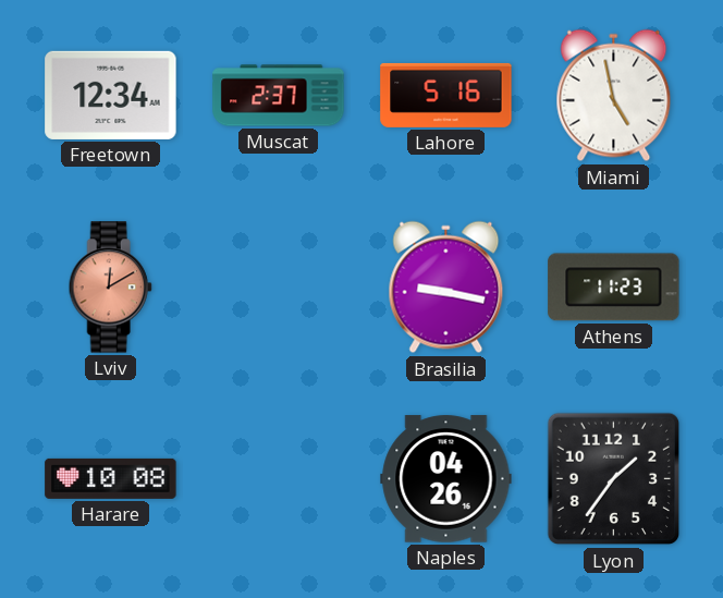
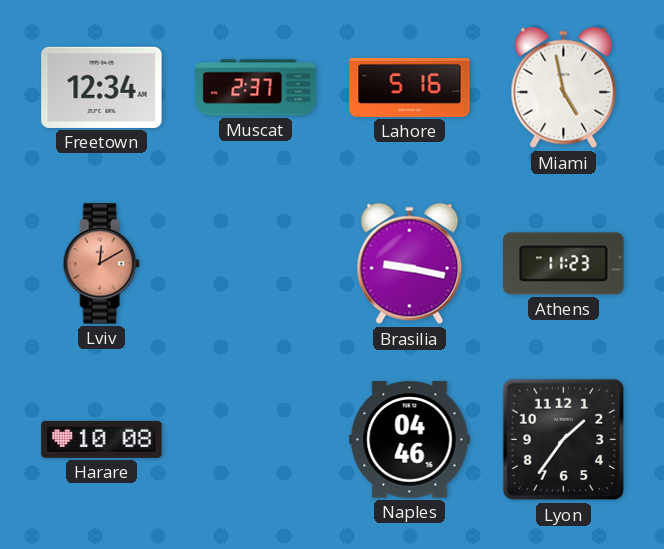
Naples: 04:26 -> 04:46 (410, 440)
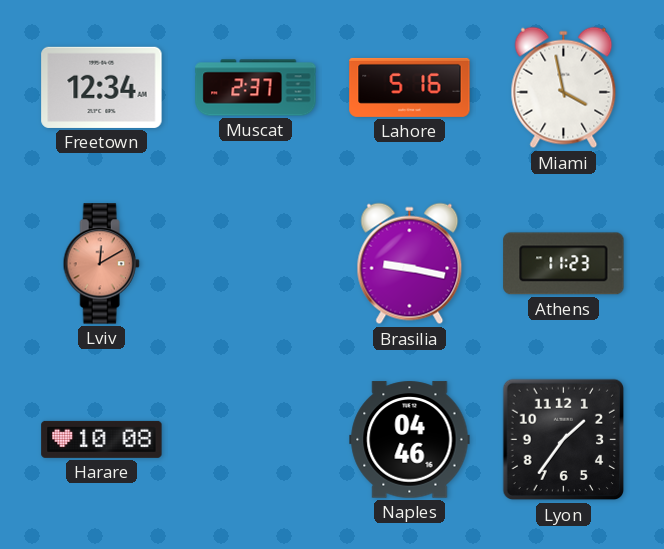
Miami: 4:58 -> 3:58 (564, 88)
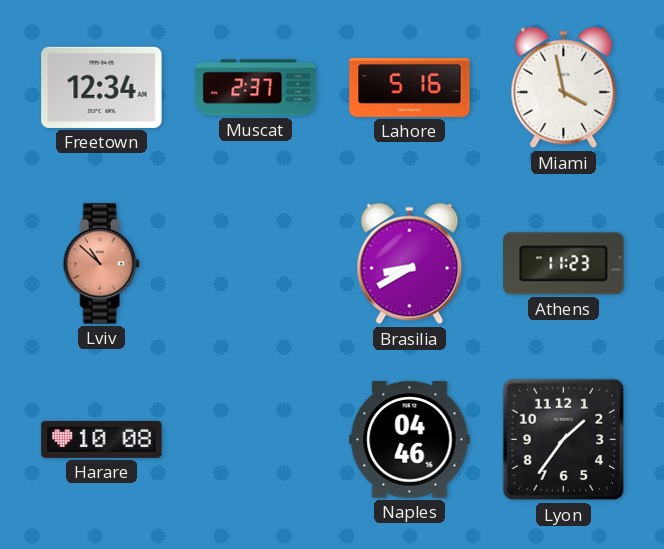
Lviv: 12:10 -> 10:52 (101, 264)
Brasilia: 9:17 -> 8:40 (410, 264)
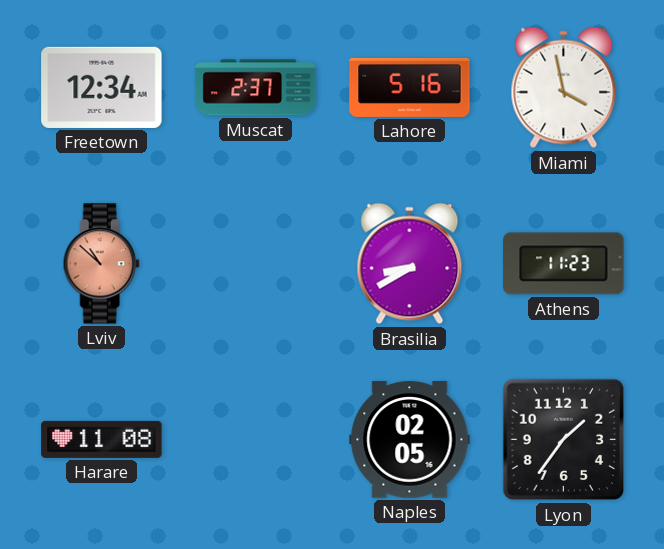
Harare: 10:08 -> 11:08 (102, 439)
Naples: 04:46 -> 02:05 (410, 440)
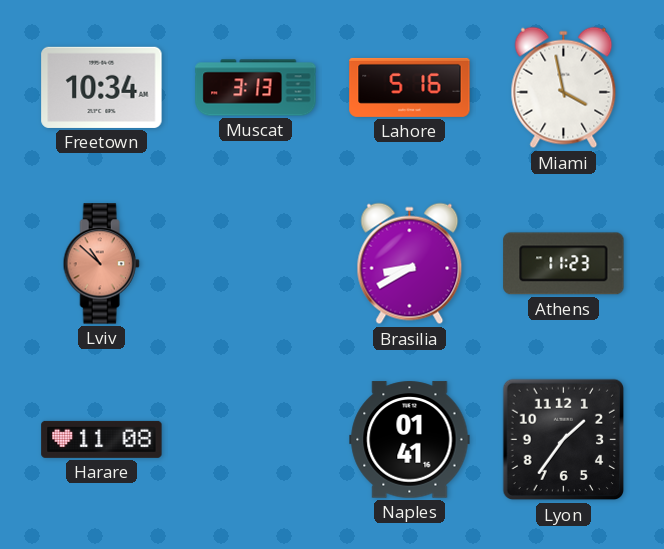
Freetown: 12:34 -> 10:34 (102, 87)
Muscat: 2:37 -> 3:13 (256, 88)
Naples: 02:05 -> 01:41 (410, 440)
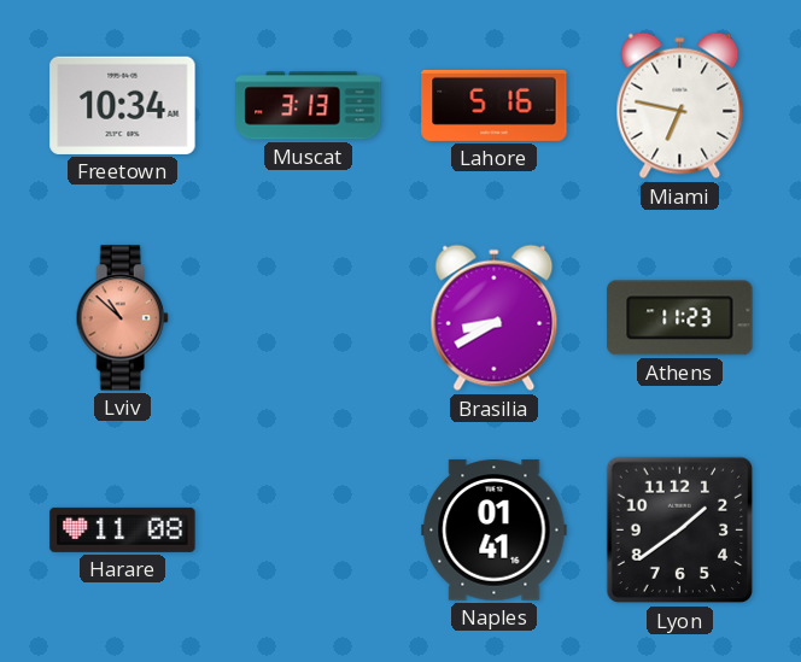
Miami: 3:58 -> 6:47 (680, 106)
Lyon: 1:36 -> 1:39 (680, 531)
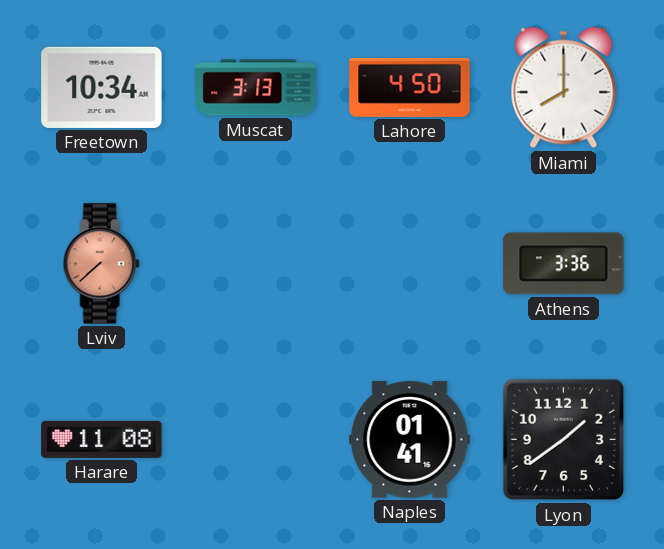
Lahore: 5:16 -> 4:50 (410, 87)
Miami: 6:47 -> 8:00 (564, 88)
Lviv: 10:52 -> 7:38 (101, 264)
Brasilia: 8:40 -> none (495, 318)
Athens: 11:23 -> 3:36 (564, 264)
